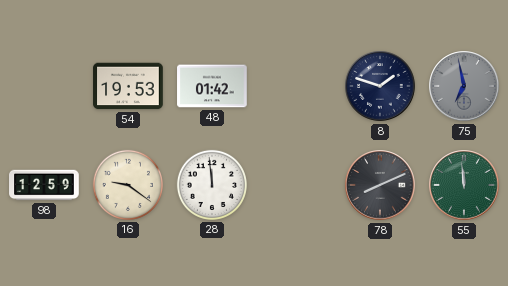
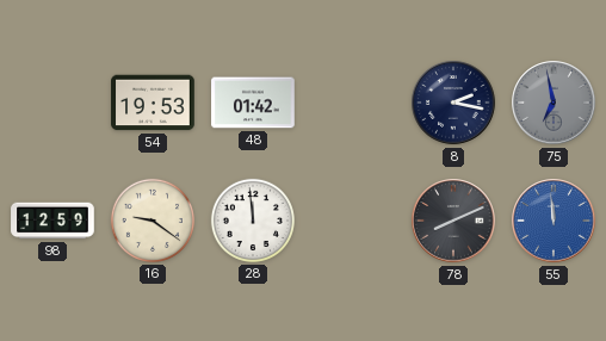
8: 1:48 -> 2:17 (453, 103)
55 dial: green -> blue (554, 221)
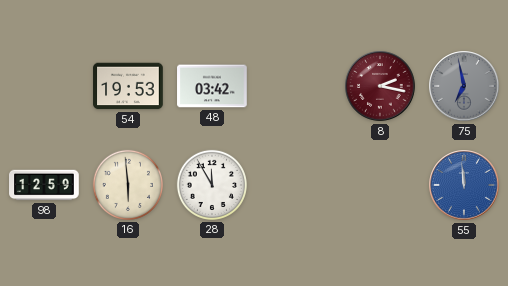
48: 01:42 -> 03:42 (212, 86)
8 dial: navy -> burgundy (380, 86)
16: 9:21 -> 5:59 (128, 185)
28: 11:59 -> 11:55 (212, 185)
78: 8:11 -> none (453, 221)
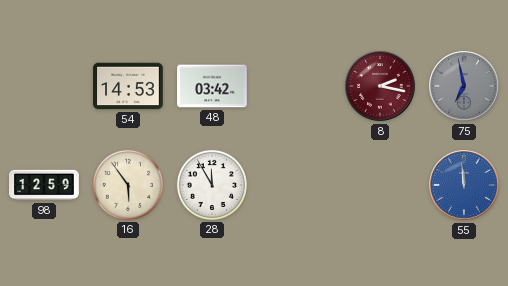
54: 19:53 -> 14:53 (128, 86)
16: 5:59 -> 5:54 (128, 185)
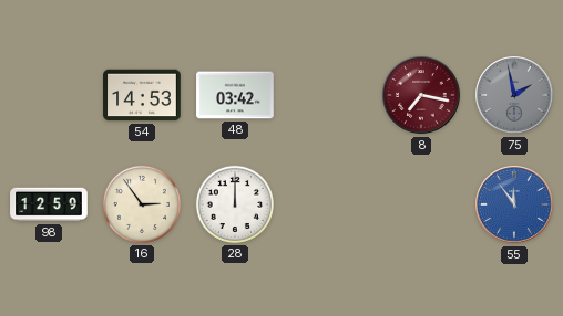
8: 2:17 -> 7:17 (421, 95)
75: 6:58 -> 1:58 (514, 95)
16: 5:54 -> 2:54 (142, 204)
28: 11:55 -> 12:00 (235, 204)
55: 11:59 -> 11:54 (514, 204)
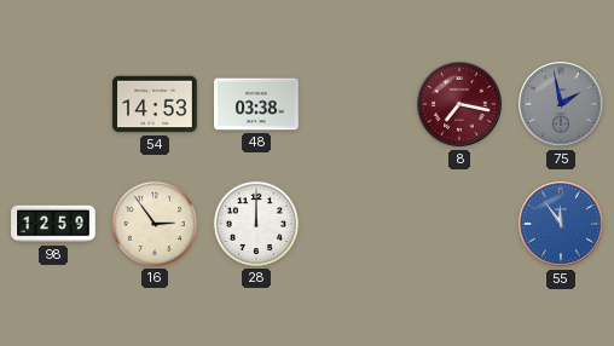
48: 03:42 -> 03:38 (256, 104)
